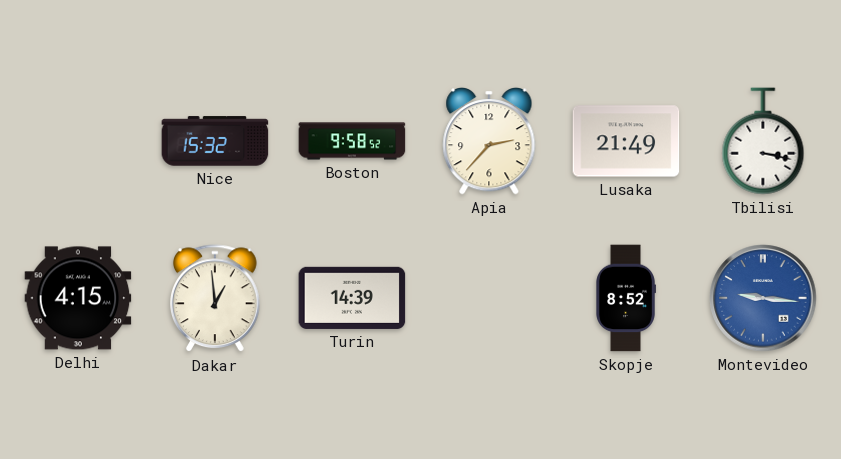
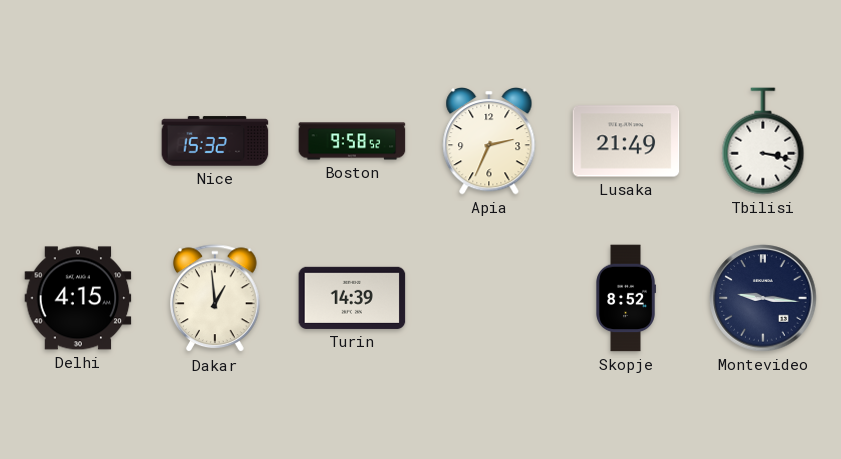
Apia: 2:37 -> 2:34 (489, 141)
Montevideo dial: blue -> navy (763, 298)
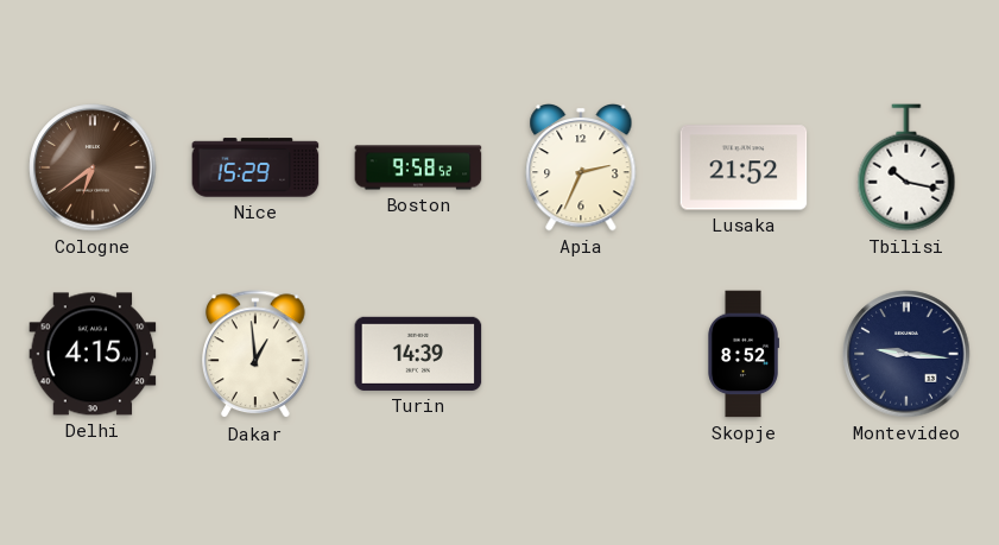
Cologne: none -> 6:39 (93, 167)
Nice: 15:32 -> 15:29 (255, 167)
Lusaka: 21:49 -> 21:52 (744, 167)
Tbilisi: 3:17 -> 10:17 (906, 167)
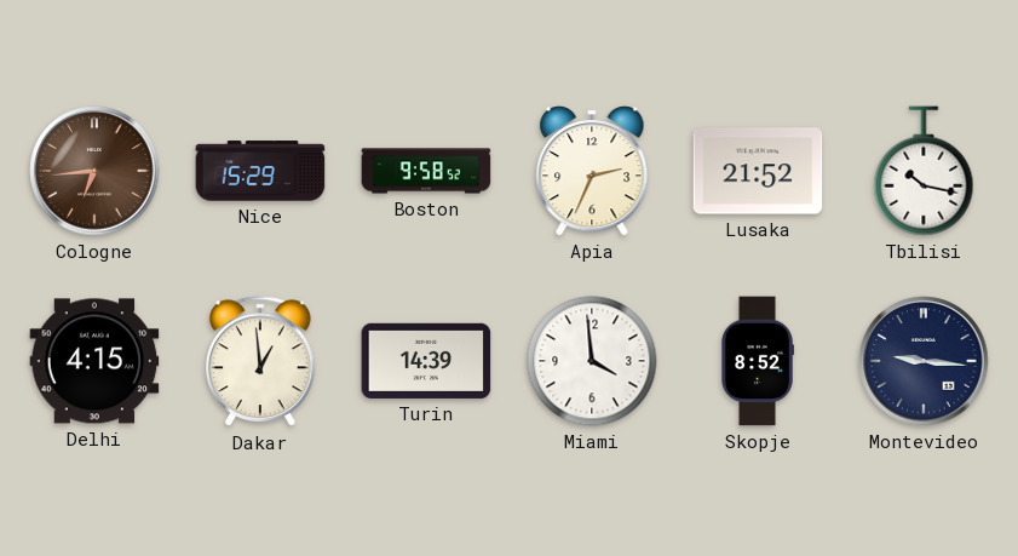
Cologne: 6:39 -> 6:44 (94, 171)
Miami: none -> 3:59 (592, 361)
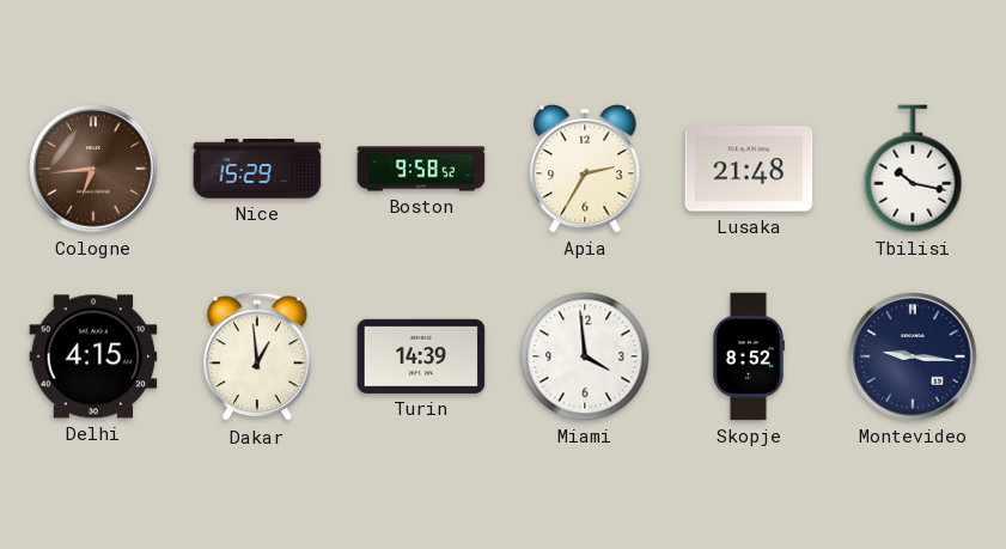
Apia: 2:34 -> 2:35 (585, 169)
Lusaka: 21:52 -> 21:48 (749, 169)
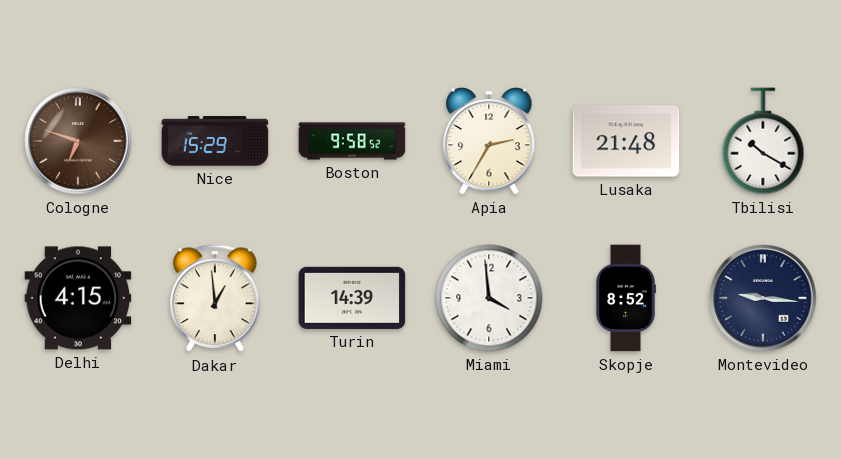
Cologne: 6:44 -> 6:48 (78, 141)
Tbilisi: 10:17 -> 10:20 (763, 141)
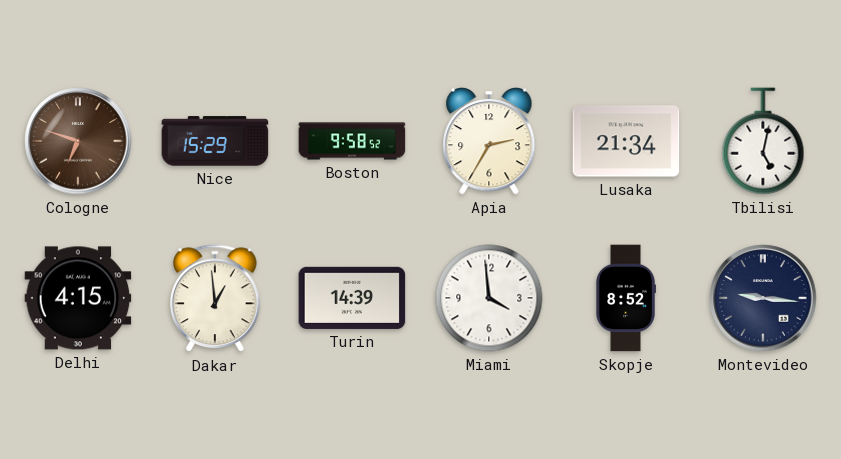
Lusaka: 21:48 -> 21:34 (626, 141)
Tbilisi: 10:20 -> 5:02 (763, 141)
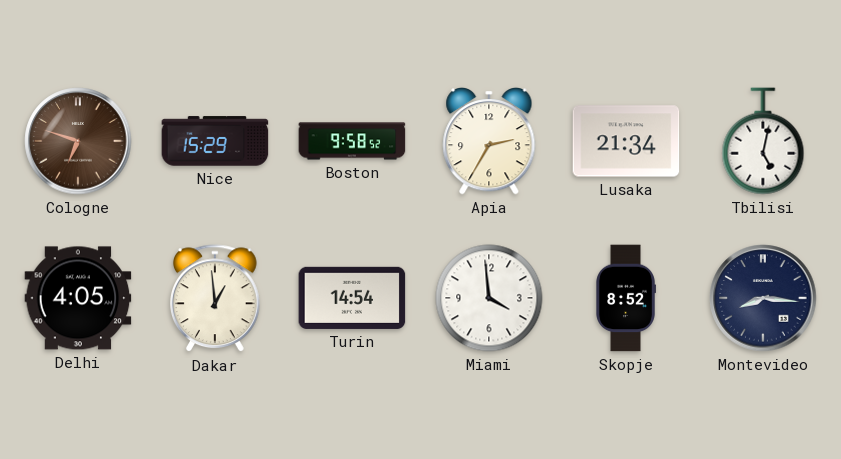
Delhi: 4:15 -> 4:05 (78, 298)
Turin: 14:39 -> 14:54 (352, 298)
Montevideo: 9:16 -> 8:16 (763, 298)
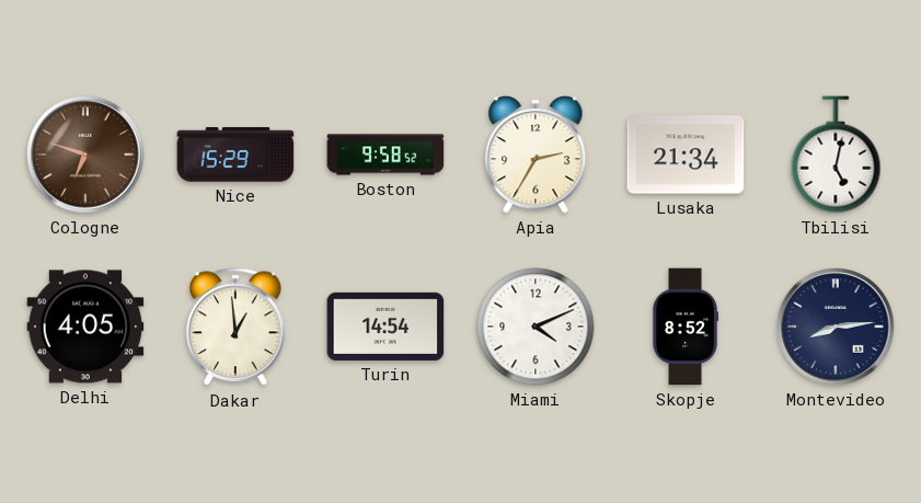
Miami: 3:59 -> 4:11 (536, 327)
Montevideo: 8:16 -> 8:14 (836, 327)
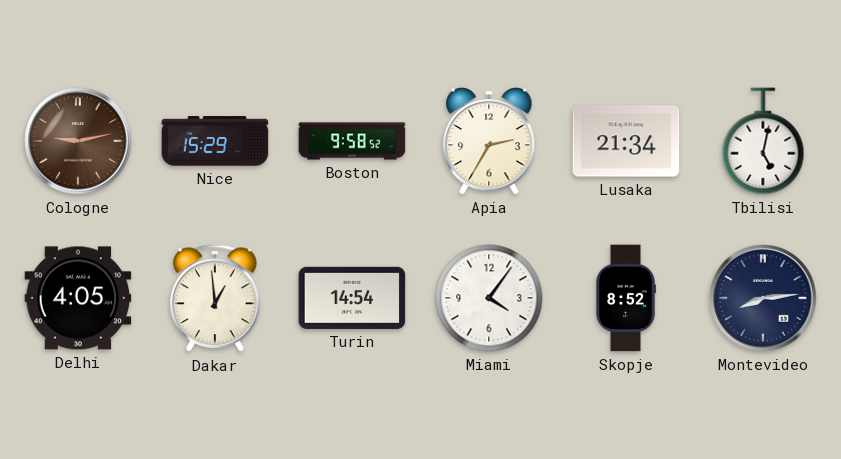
Cologne: 6:48 -> 9:13 (78, 141)
Miami: 4:11 -> 4:06 (489, 298)
